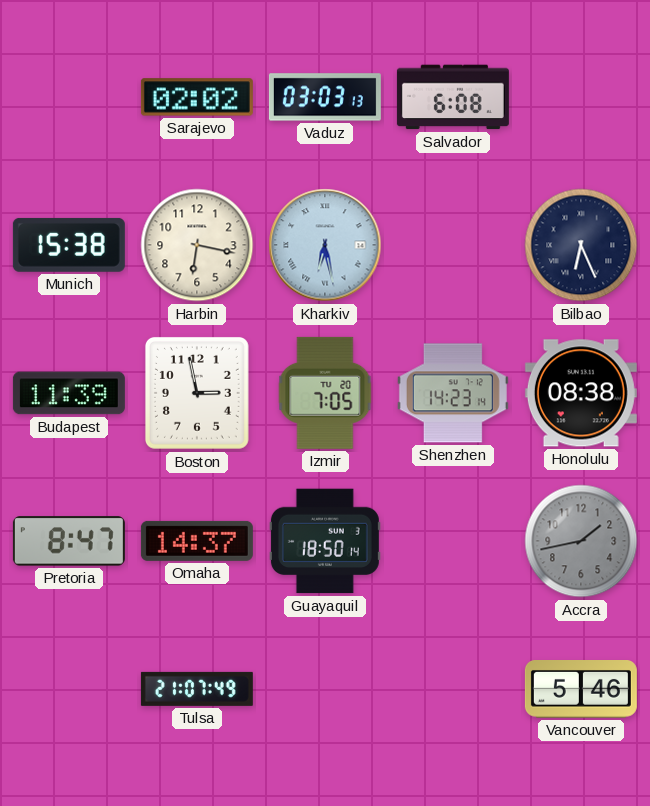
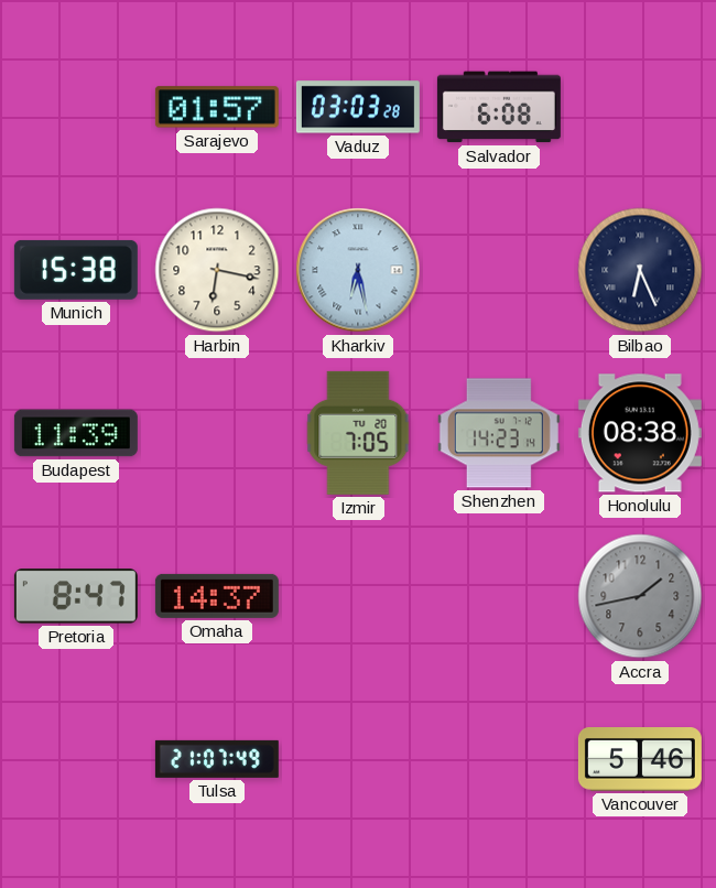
Sarajevo: 02:02 -> 01:57 (217, 107)
Vaduz: 03:03:13 -> 03:03:28 (358, 107)
Boston: 2:58 -> none (197, 393)
Guayaquil: 18:50 -> none (325, 541)
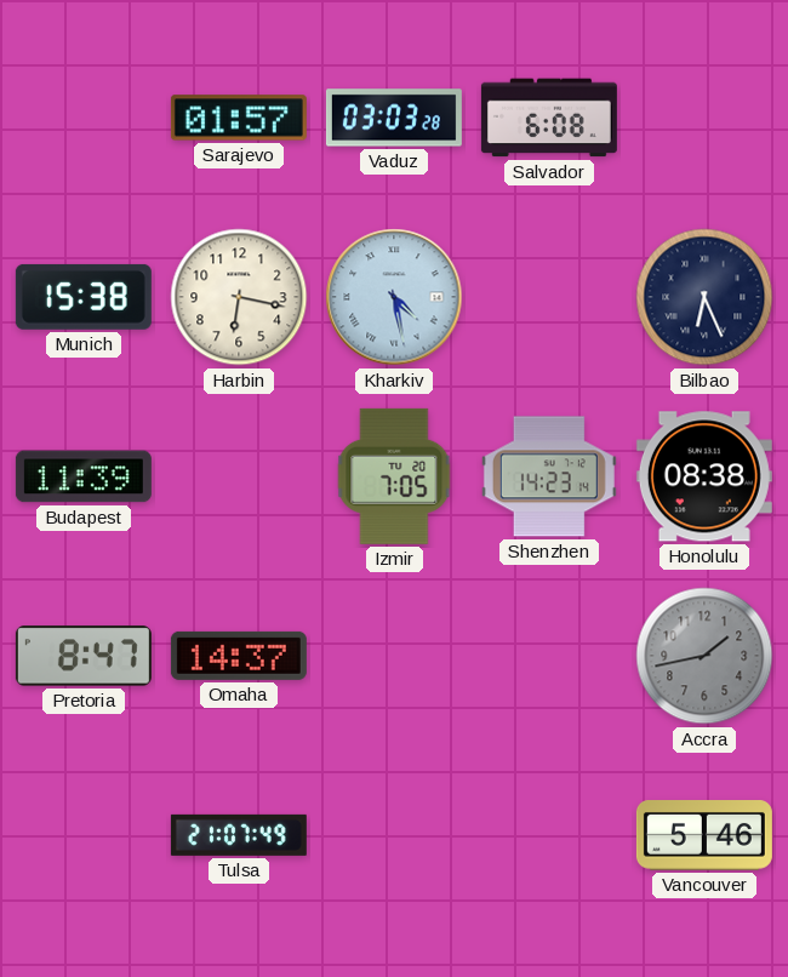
Kharkiv: 6:28 -> 4:28 (394, 297)
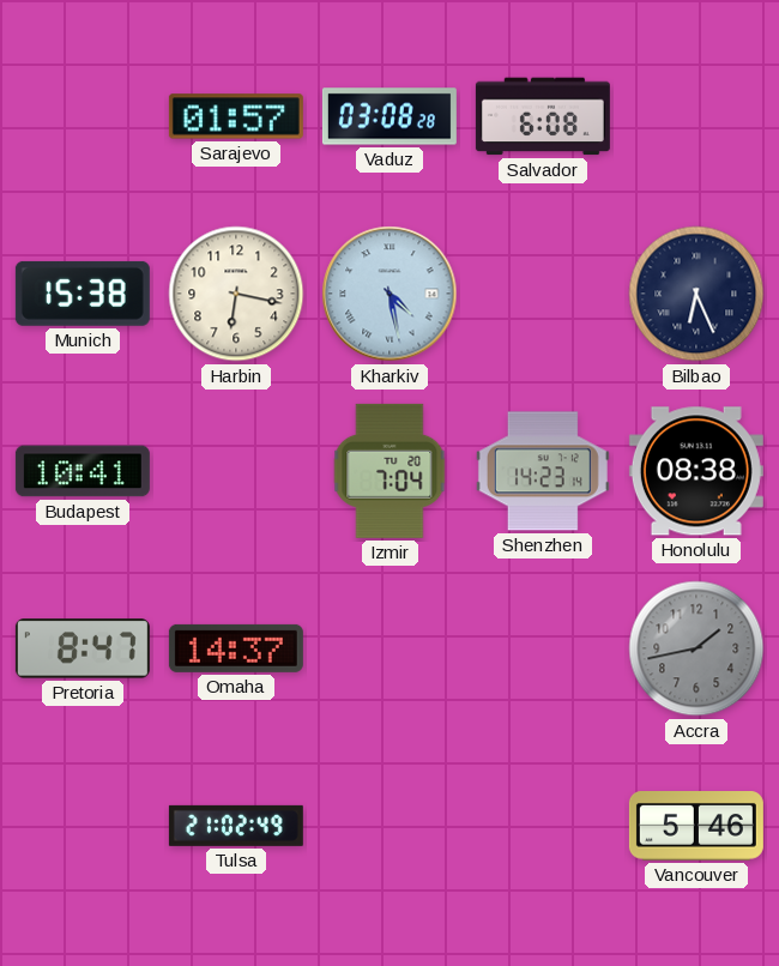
Vaduz: 03:03 -> 03:08 (389, 116)
Budapest: 11:39 -> 10:41 (83, 471)
Izmir: 7:05 -> 7:04 (389, 471)
Tulsa: 21:07 -> 21:02 (236, 826)
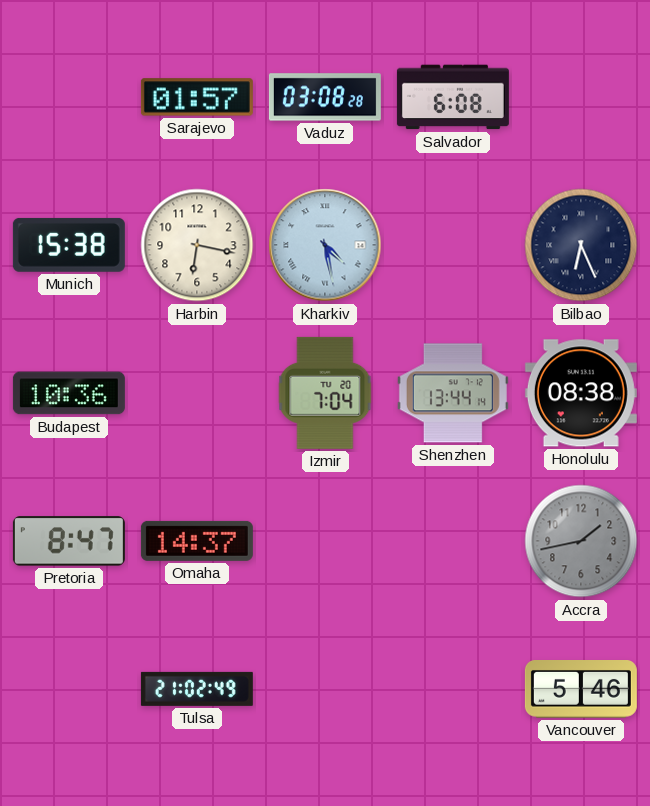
Budapest: 10:41 -> 10:36 (69, 393)
Shenzhen: 14:23 -> 13:44 (453, 393)
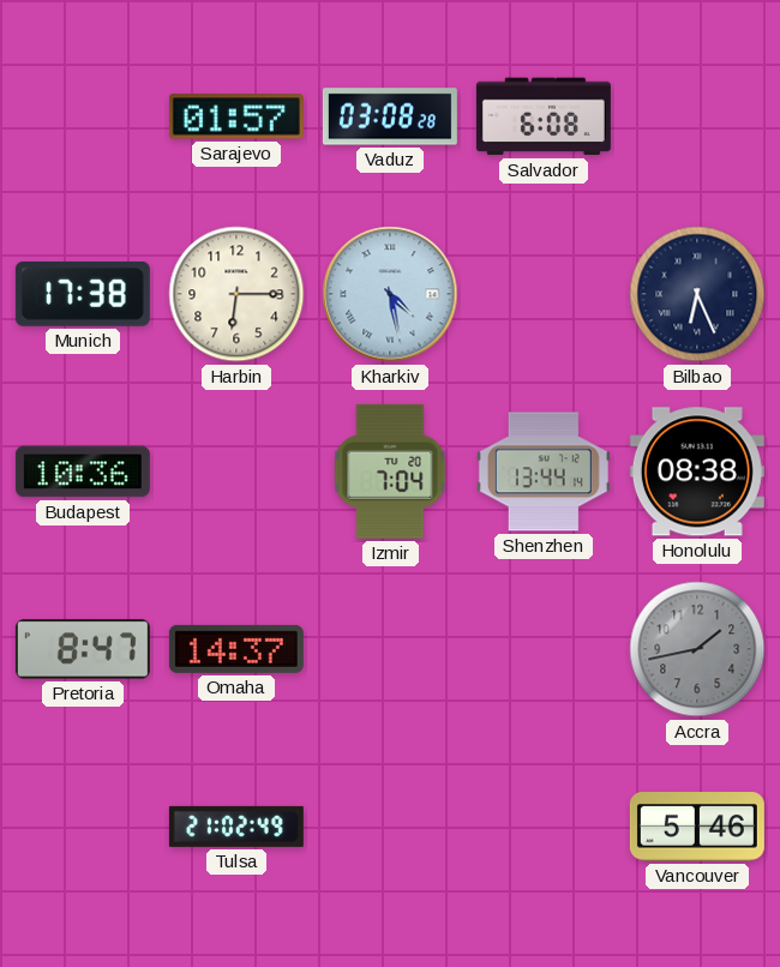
Munich: 15:38 -> 17:38 (83, 294)
Harbin: 6:17 -> 6:15 (236, 294)
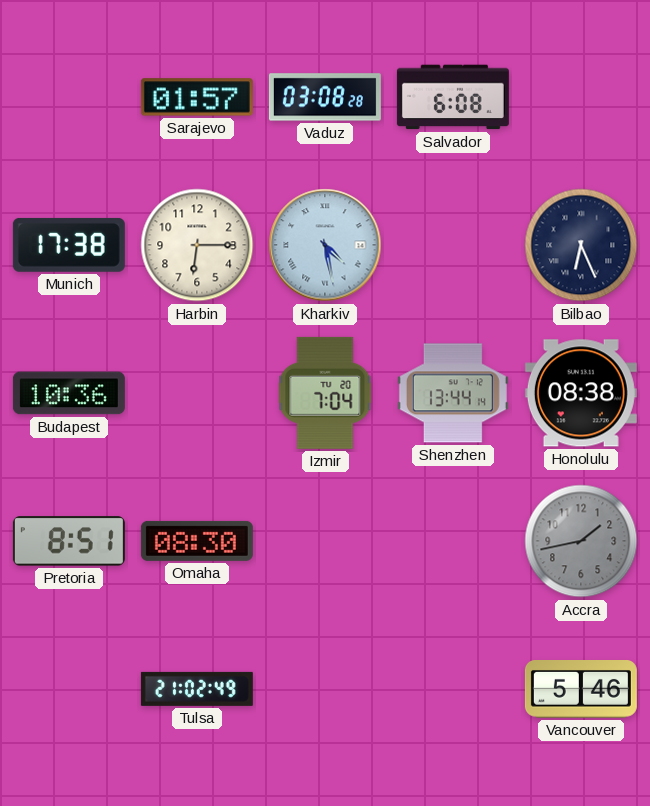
Pretoria: 8:47 -> 8:51 (69, 541)
Omaha: 14:37 -> 08:30 (197, 541)
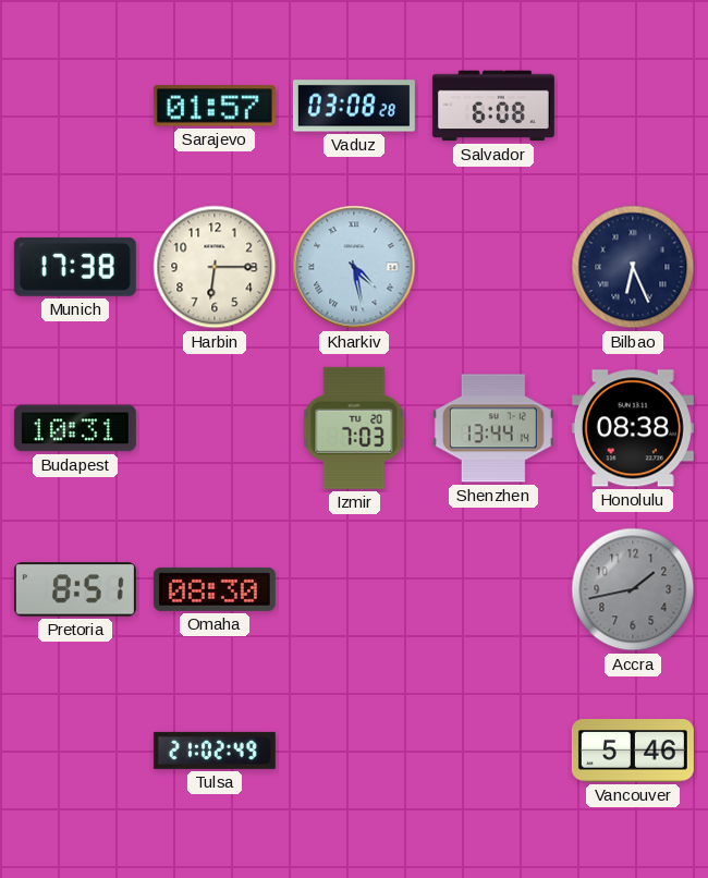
Budapest: 10:36 -> 10:31 (75, 428)
Izmir: 7:04 -> 7:03 (354, 428)
